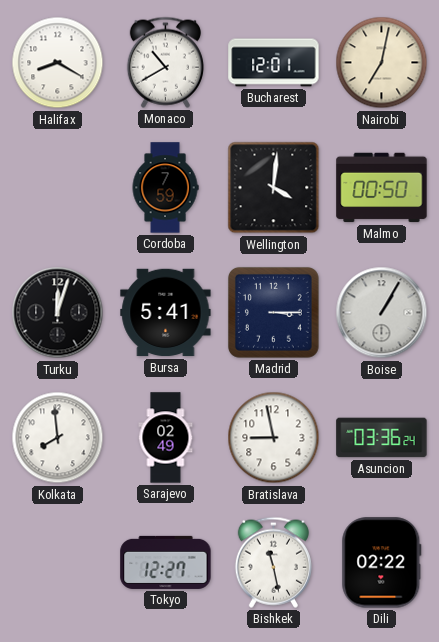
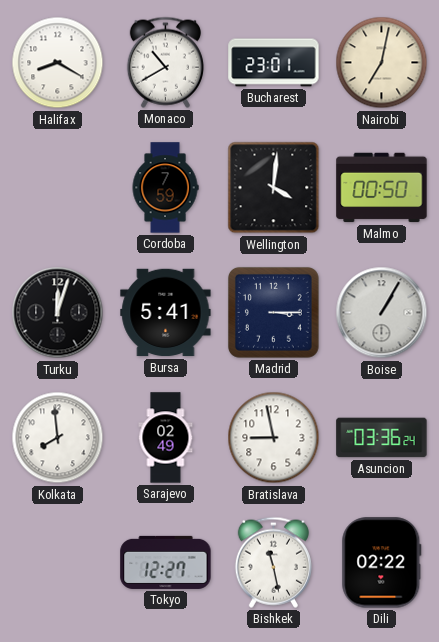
Bucharest: 12:01 -> 23:01 (274, 63)
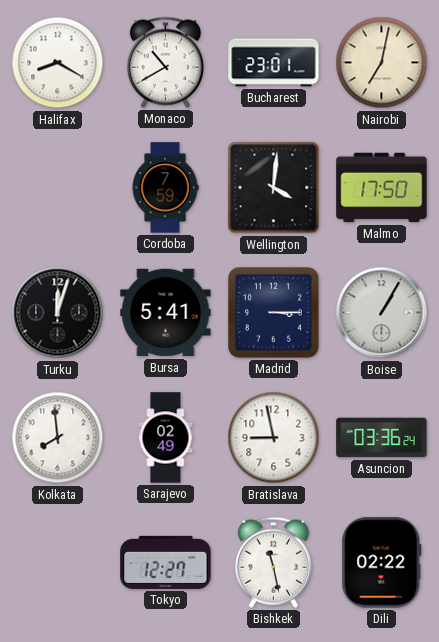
Malmo: 00:50 -> 17:50 (382, 188)
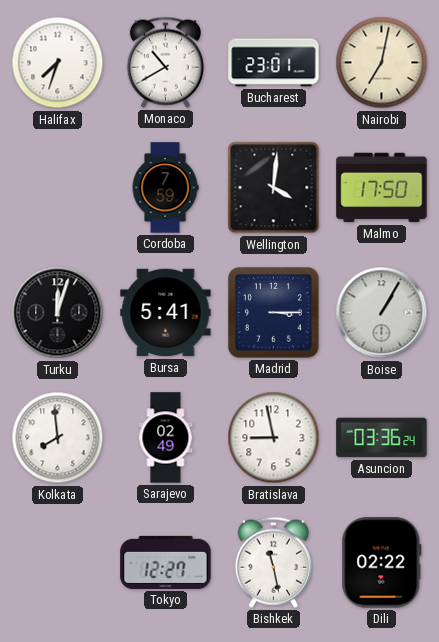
Halifax: 8:20 -> 7:33 (58, 63)
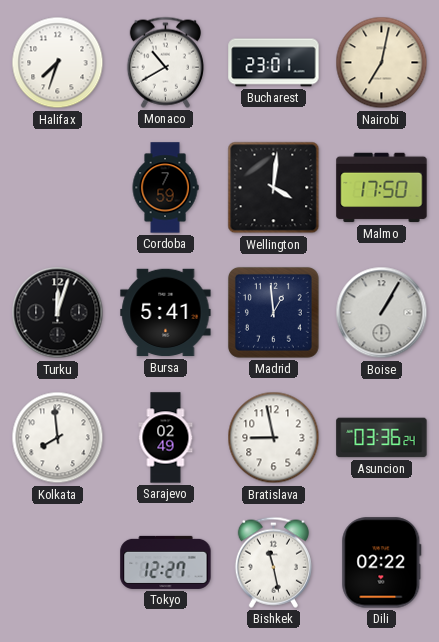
Madrid: 3:15 -> 12:59 (273, 312)
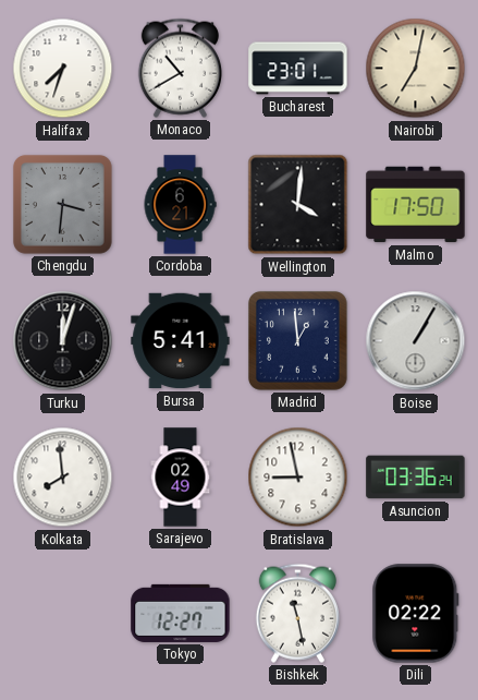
Chengdu: none -> 3:31 (62, 204)
Cordoba: 7:59 -> 6:21 (180, 205)
